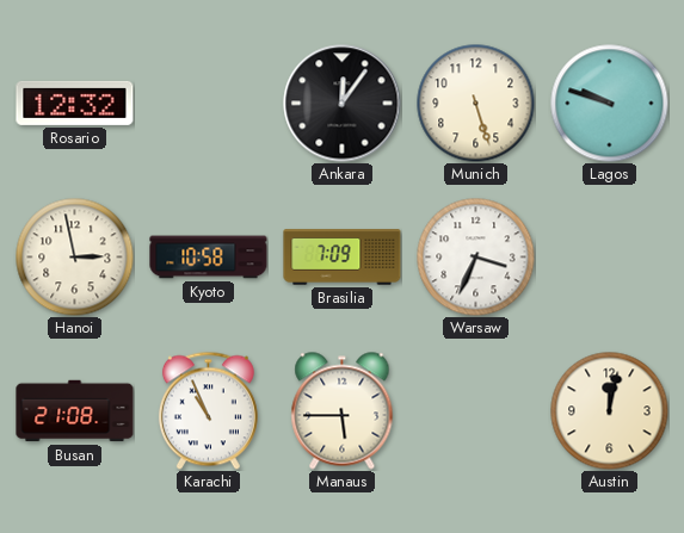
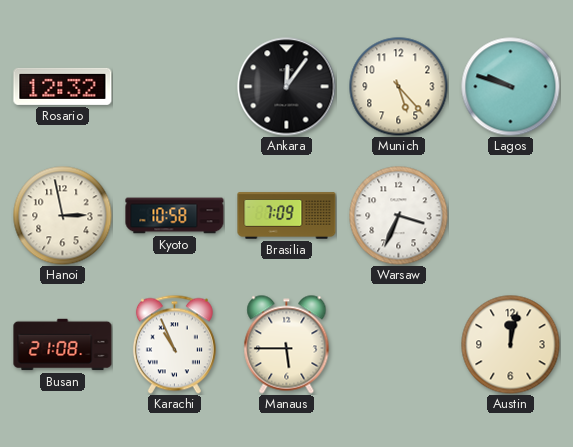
Munich: 5:27 -> 5:23 (399, 87)
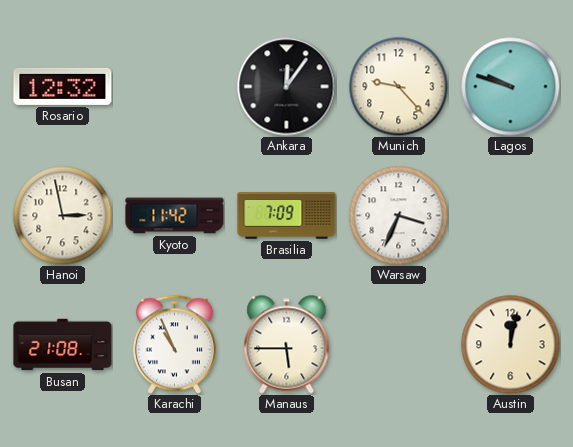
Munich: 5:23 -> 9:23 (399, 87)
Kyoto: 10:58 -> 11:42 (175, 216)
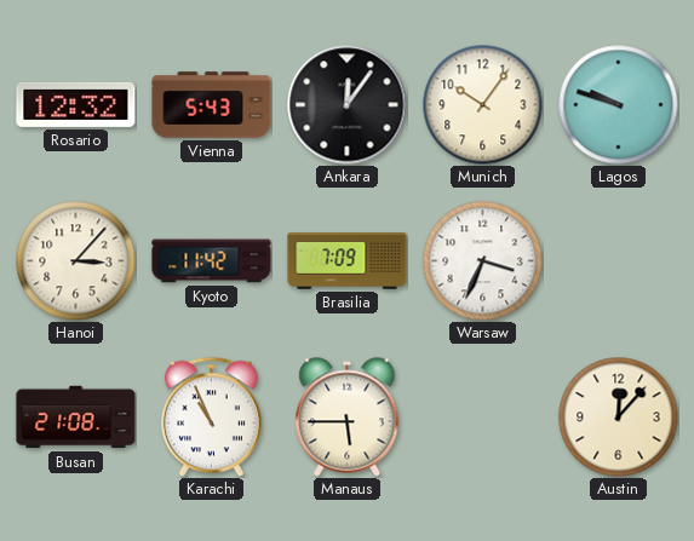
Vienna: none -> 5:43 (212, 105)
Munich: 9:23 -> 10:06 (483, 105)
Hanoi: 2:58 -> 3:07 (76, 261)
Austin: 12:02 -> 12:07 (619, 418)
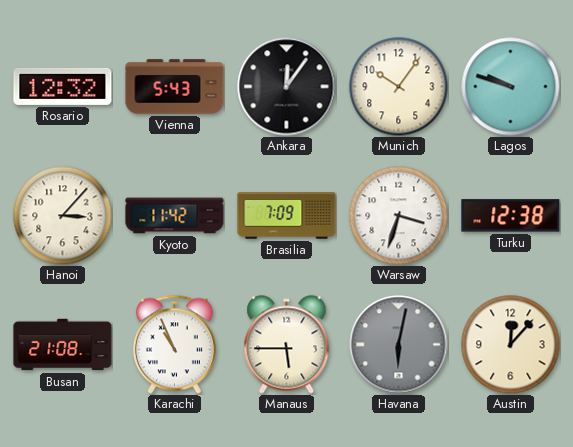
Warsaw: 3:34 -> 3:33 (399, 216)
Turku: none -> 12:38 (511, 216)
Havana: none -> 6:02 (399, 345)
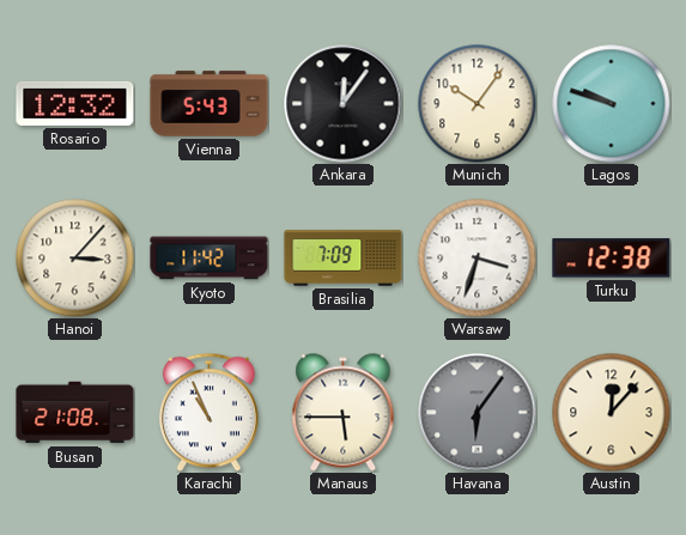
Havana: 6:02 -> 6:06 (478, 413)
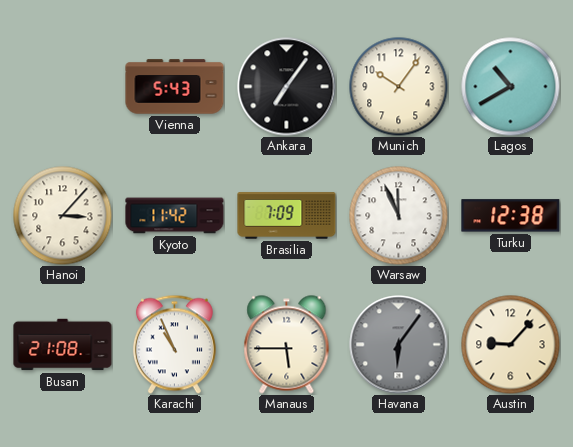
Rosario: 12:32 -> none (75, 103)
Ankara: 12:06 -> 7:06 (287, 87)
Lagos: 9:48 -> 10:40 (511, 87)
Warsaw: 3:33 -> 11:56 (399, 216)
Austin: 12:07 -> 9:07 (511, 345)
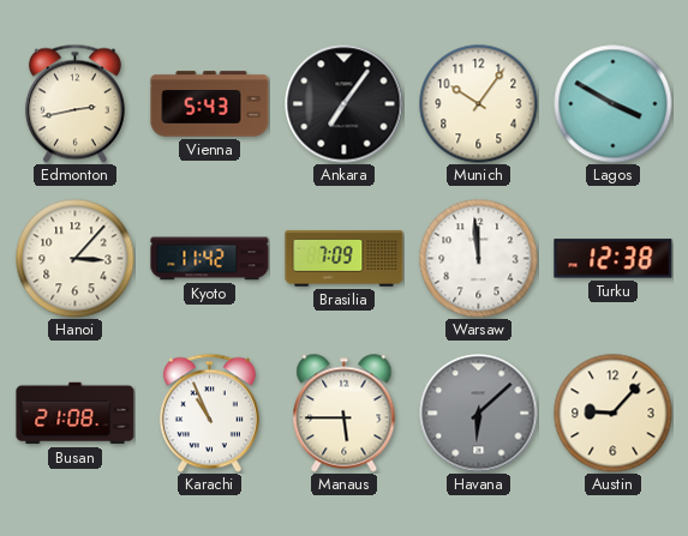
Edmonton: none -> 2:43 (74, 103)
Lagos: 10:40 -> 3:50 (614, 104)
Warsaw: 11:56 -> 11:59 (479, 259)
Havana: 6:06 -> 6:08 (479, 414)
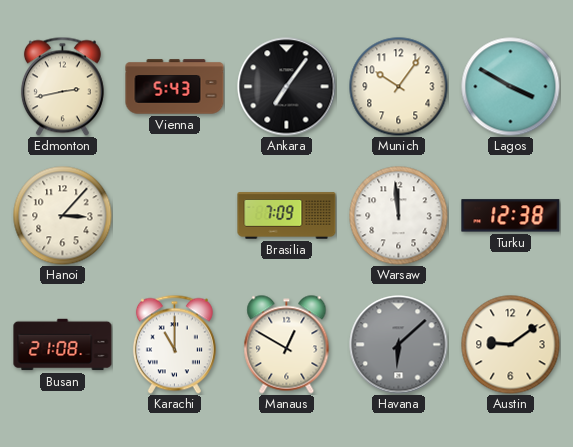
Kyoto: 11:42 -> none (210, 259)
Karachi: 10:56 -> 11:00 (174, 344)
Manaus: 5:45 -> 12:50 (287, 345)
Austin: 9:07 -> 9:09 (511, 345)
